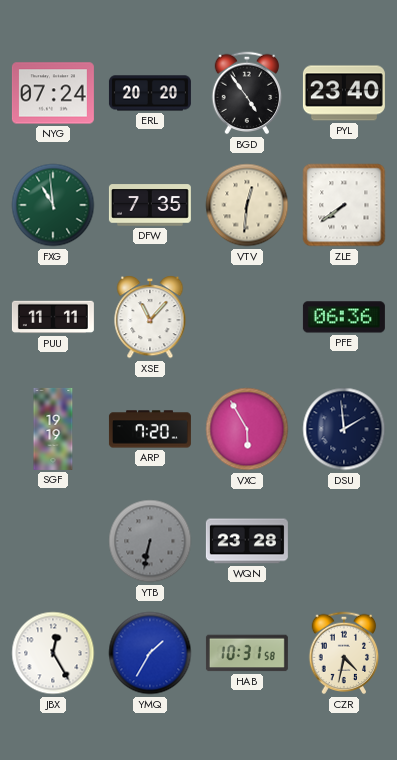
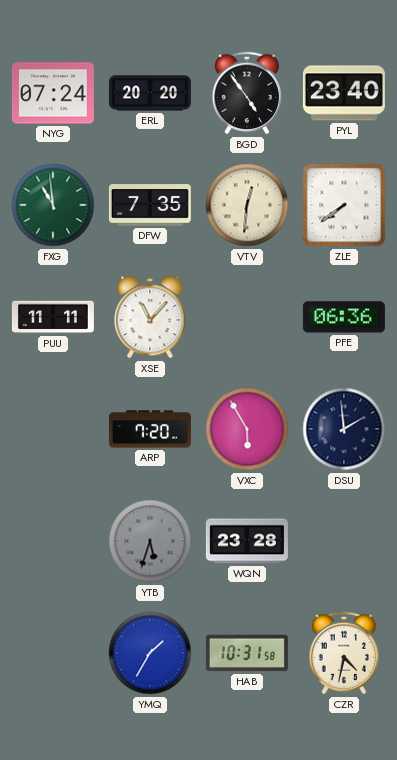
SGF: 19:19 -> none (53, 429)
YTB: 6:32 -> 5:33 (150, 541)
JBX: 12:25 -> none (53, 653)
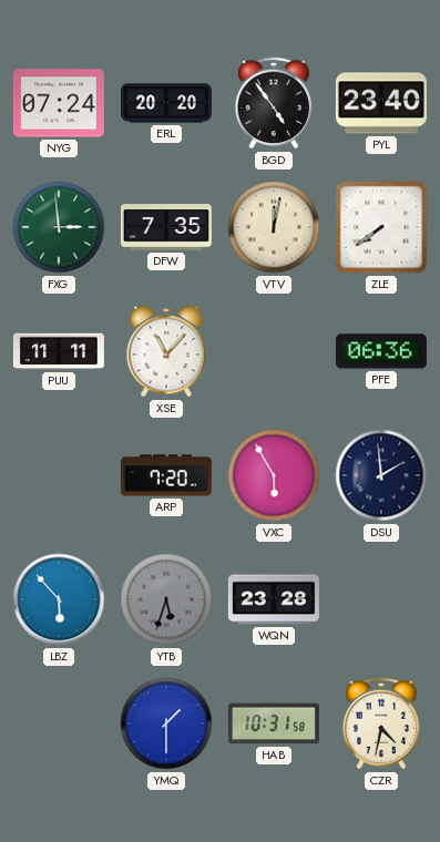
FXG: 10:59 -> 2:59 (59, 227)
VTV: 12:31 -> 12:02 (274, 227)
LBZ: none -> 5:53 (59, 599)
YMQ: 1:35 -> 1:30 (166, 723)
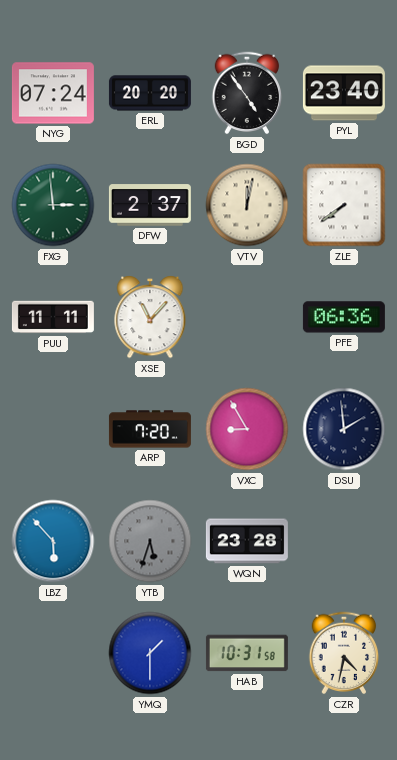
DFW: 7:35 -> 2:37 (150, 205)
VXC: 5:55 -> 8:55 (247, 429)
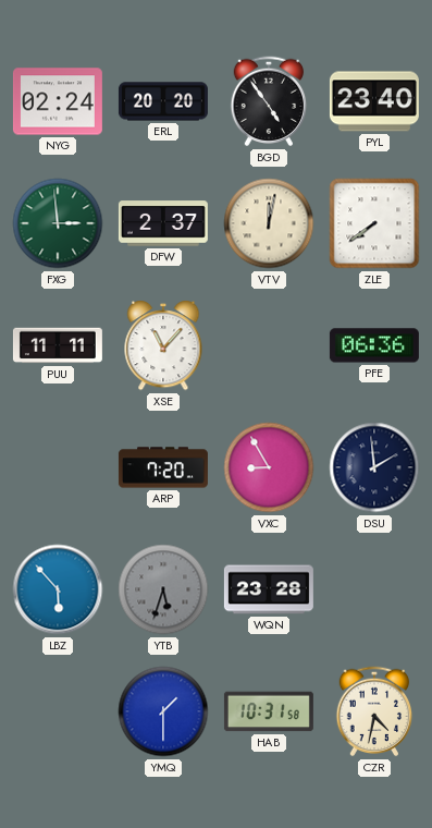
NYG: 07:24 -> 02:24 (58, 101)
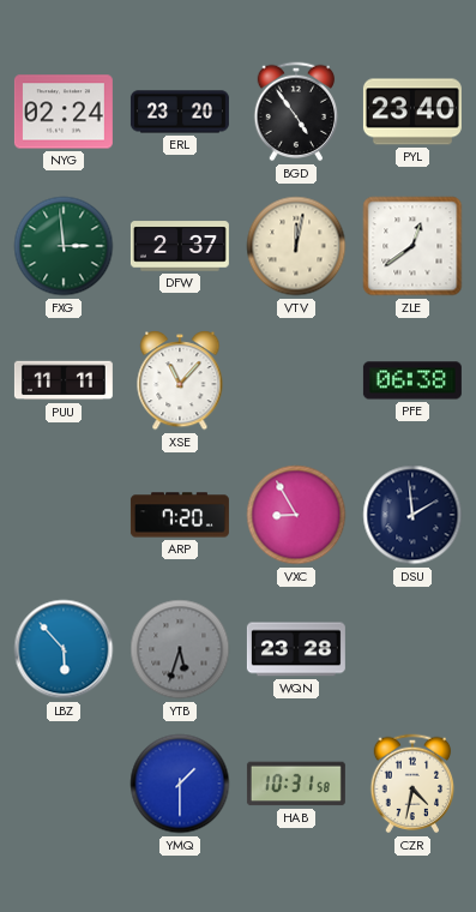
ERL: 20:20 -> 23:20 (180, 112)
ZLE: 7:39 -> 12:39 (412, 246)
PFE: 06:36 -> 06:38 (412, 380)
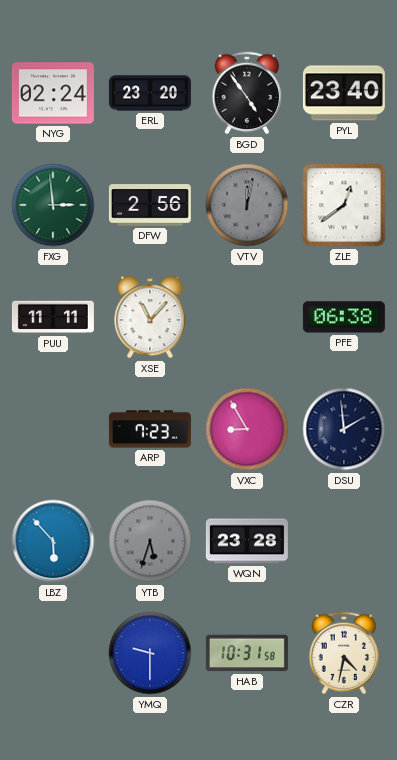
DFW: 2:37 -> 2:56 (150, 205)
VTV dial: cream -> grey (247, 205)
ARP: 7:20 -> 7:23 (150, 429)
YMQ: 1:30 -> 9:30 (150, 653)
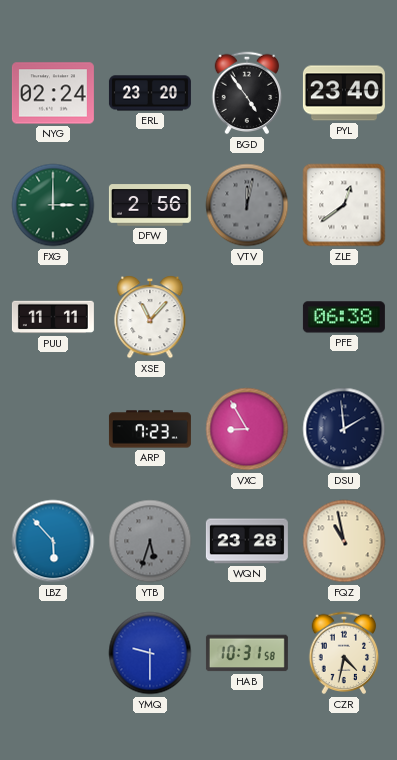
FXG: 2:59 -> 3:00 (53, 205)
FQZ: none -> 10:58 (344, 541)
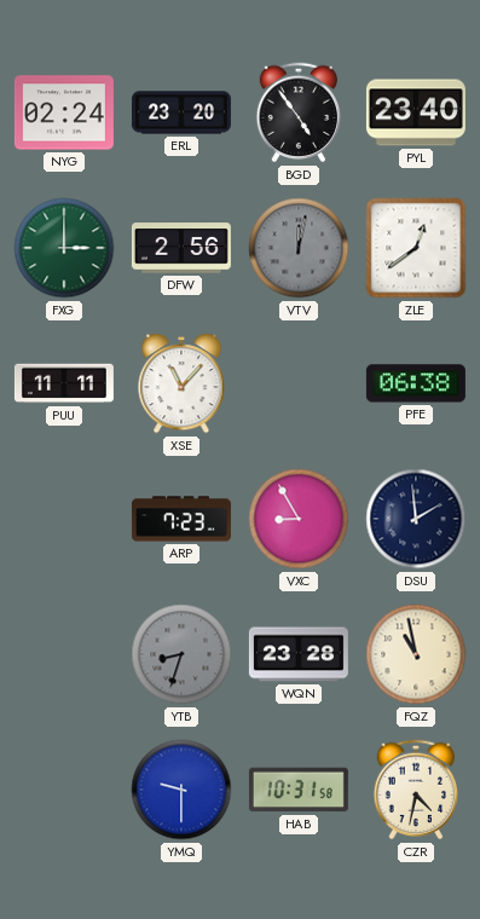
LBZ: 5:53 -> none (53, 541)
YTB: 5:33 -> 8:33 (181, 654)
